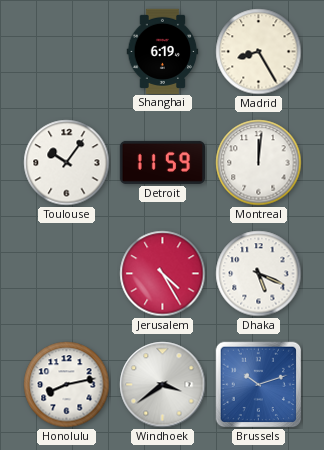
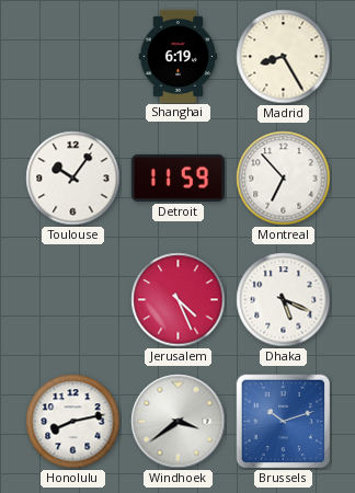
Montreal: 12:01 -> 6:53 (284, 179)
Jerusalem: 4:25 -> 4:26 (179, 300)
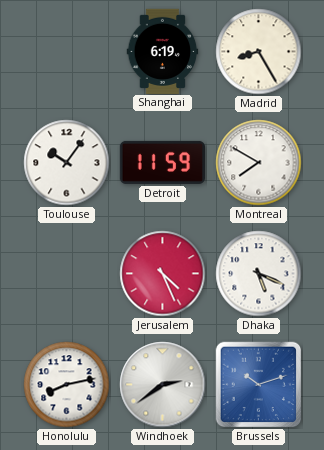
Montreal: 6:53 -> 7:50 (259, 163)
Windhoek: 3:39 -> 2:39 (163, 385)
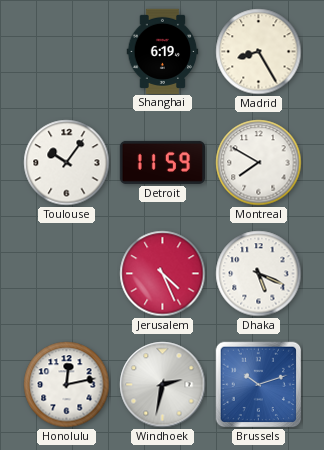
Honolulu: 8:13 -> 12:13 (67, 385)
Windhoek: 2:39 -> 2:32 (163, 385)
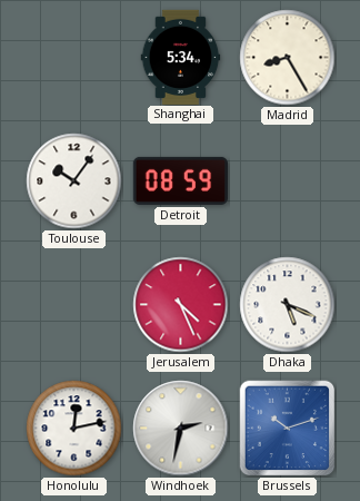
Shanghai: 6:19 -> 5:34 (181, 57)
Detroit: 11:59 -> 08:59 (180, 180)
Montreal: 7:50 -> none (259, 163)
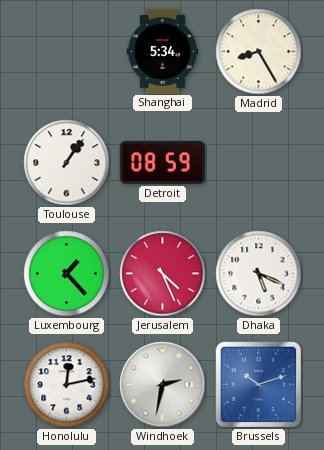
Toulouse: 10:06 -> 1:06 (67, 163)
Luxembourg: none -> 1:23 (67, 274)
